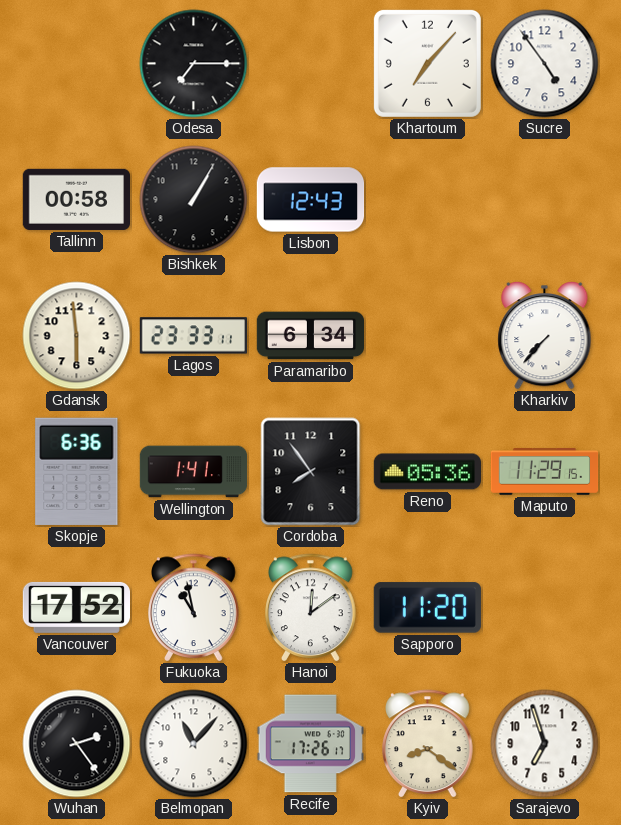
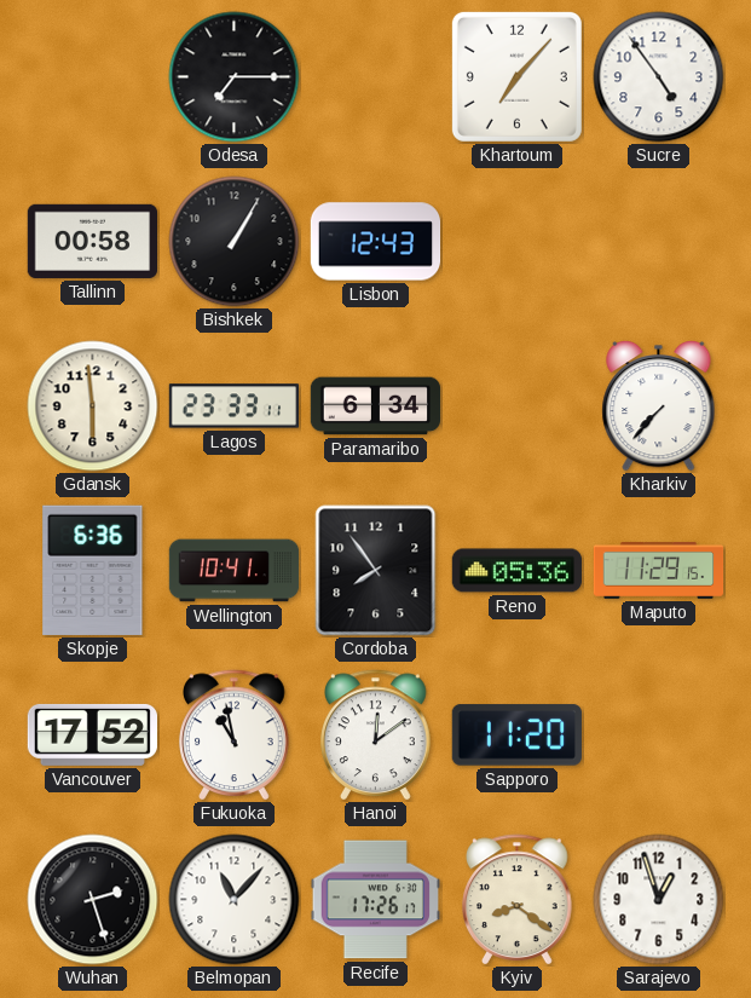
Wellington: 1:41 -> 10:41 (235, 571)
Wuhan: 2:24 -> 2:27 (93, 900)
Sarajevo: 6:57 -> 12:57 (659, 900)
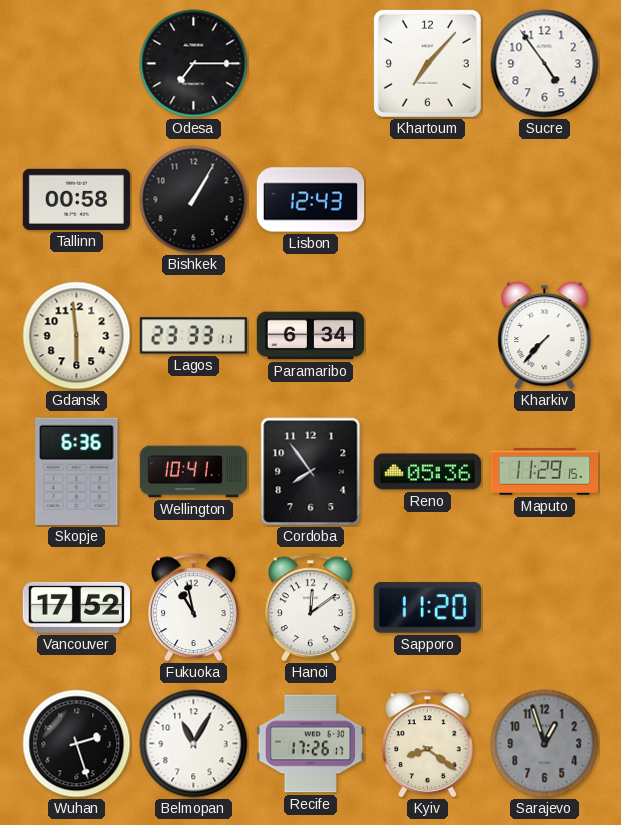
Belmopan: 11:07 -> 11:05 (194, 744)
Sarajevo dial: white -> grey (545, 744)
